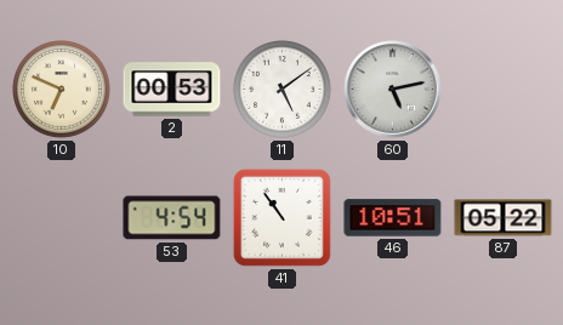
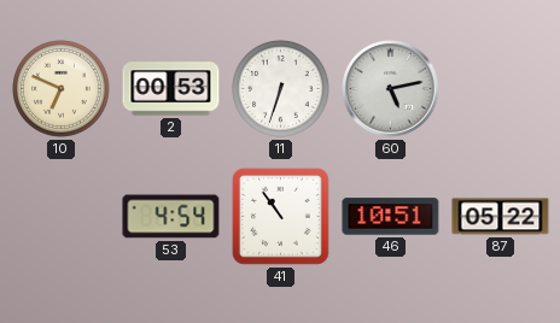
11: 5:09 -> 6:33 (281, 89)
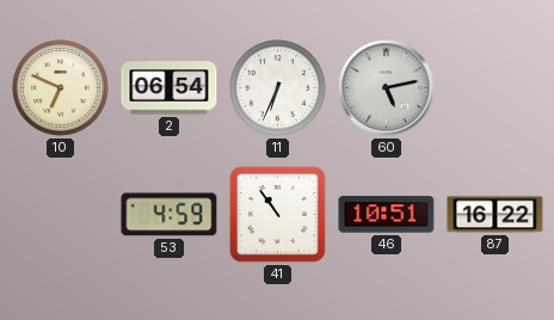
2: 00:53 -> 06:54 (170, 88)
11: 6:33 -> 6:34 (278, 88)
53: 4:54 -> 4:59 (170, 215)
87: 05:22 -> 16:22 (495, 215)
